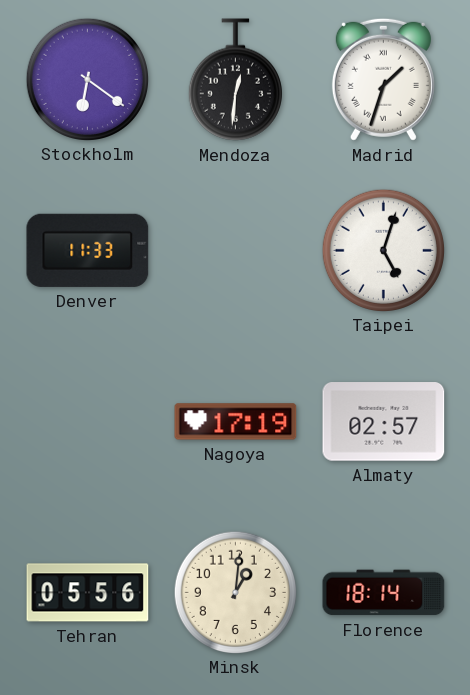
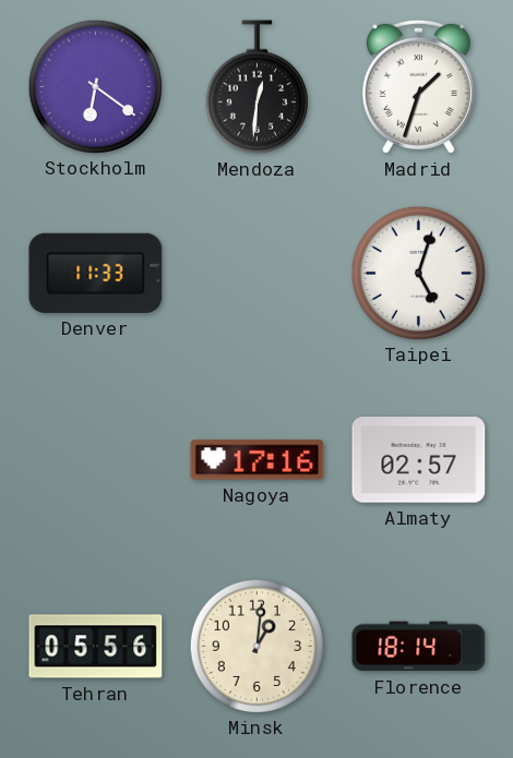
Nagoya: 17:19 -> 17:16 (258, 460)
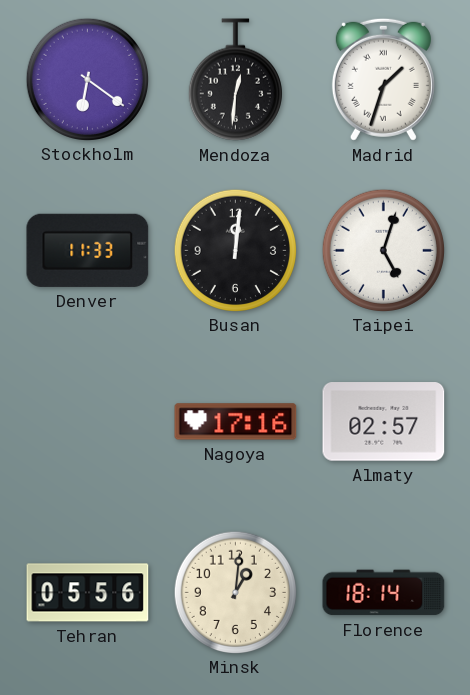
Busan: none -> 12:01 (235, 250)
